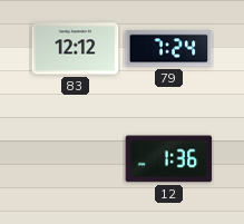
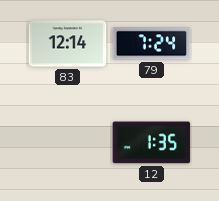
83: 12:12 -> 12:14 (68, 44)
12: 1:36 -> 1:35 (152, 143)
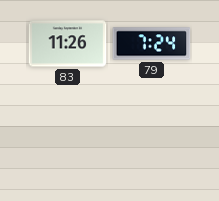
83: 12:14 -> 11:26 (68, 44)
12: 1:35 -> none (152, 143)
